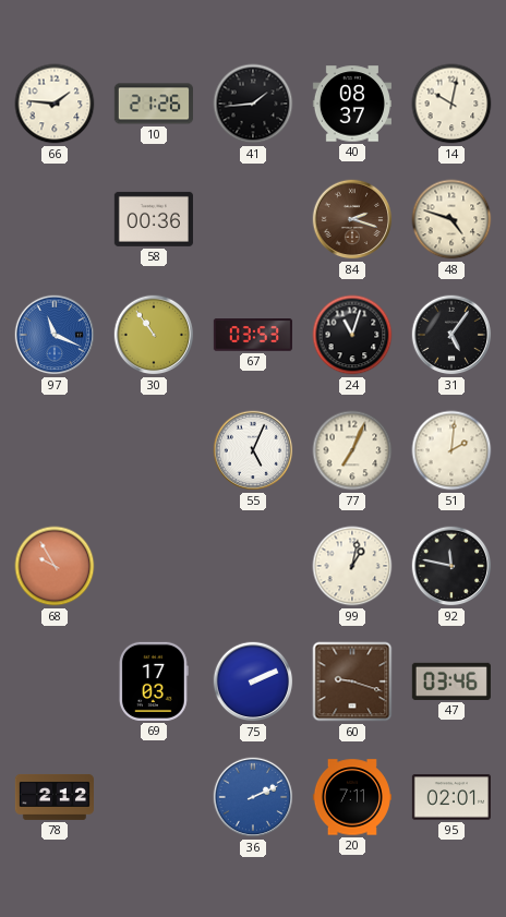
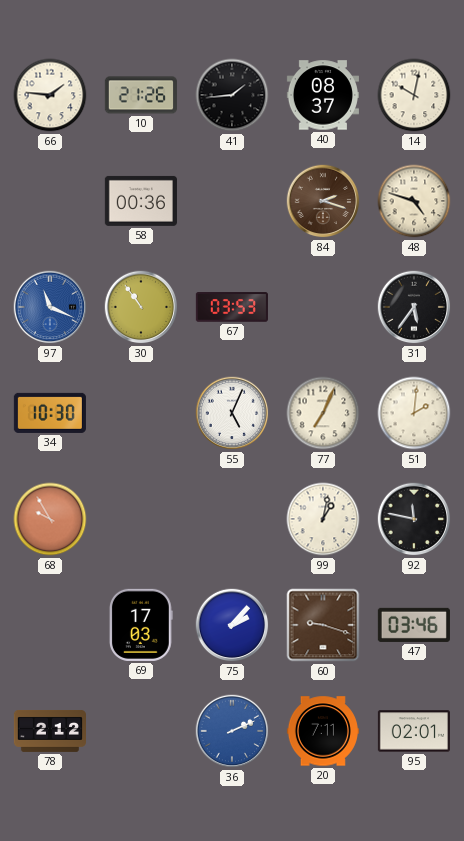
24: 11:03 -> none (352, 335)
31: 5:06 -> 5:36 (414, 307)
34: none -> 10:30 (50, 413)
75: 2:11 -> 2:07 (232, 625)
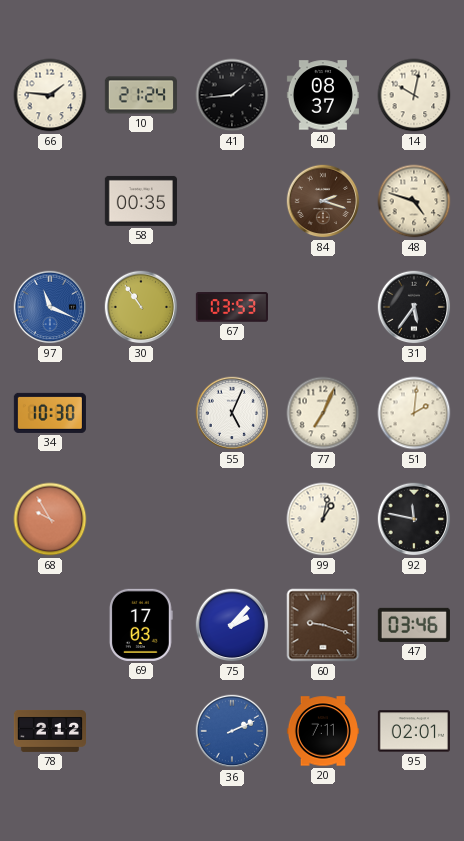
10: 21:26 -> 21:24 (141, 95)
58: 00:36 -> 00:35 (141, 201)
